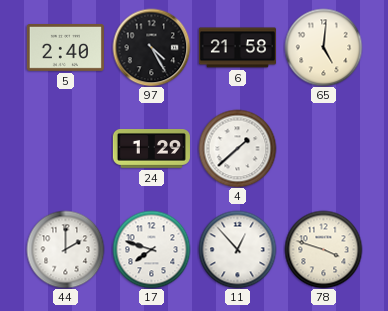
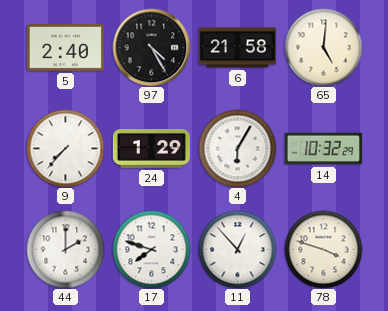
9: none -> 7:37 (65, 148)
4: 1:38 -> 6:05 (237, 148)
14: none -> 10:32 (323, 149)
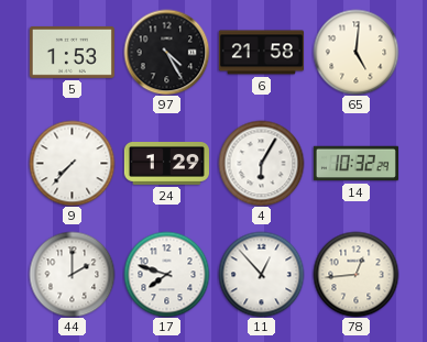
5: 2:40 -> 1:53 (72, 52)
78: 3:48 -> 12:44 (355, 274)
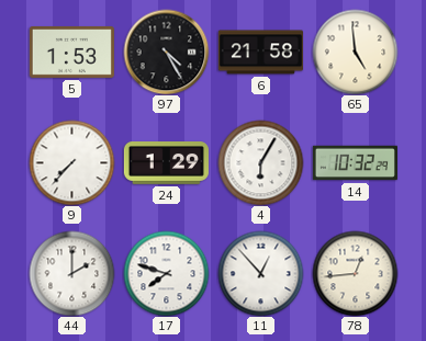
65: 5:01 -> 4:59 (355, 52)
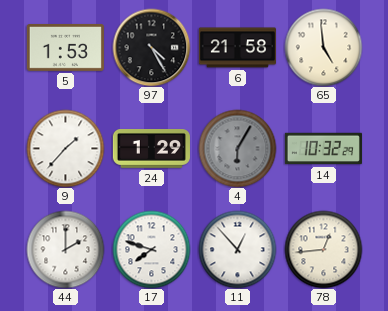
9: 7:37 -> 1:37 (65, 148)
4 dial: white -> grey (237, 148)
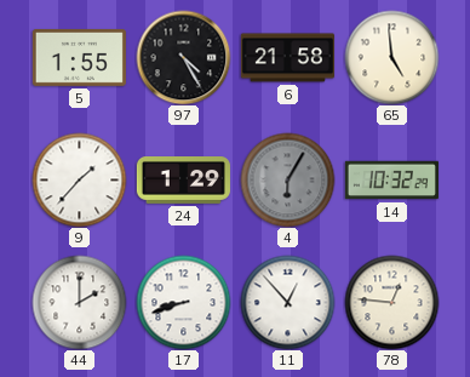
5: 1:53 -> 1:55 (79, 57)
17: 7:48 -> 8:42 (183, 302)
78: 12:44 -> 12:46 (391, 302)
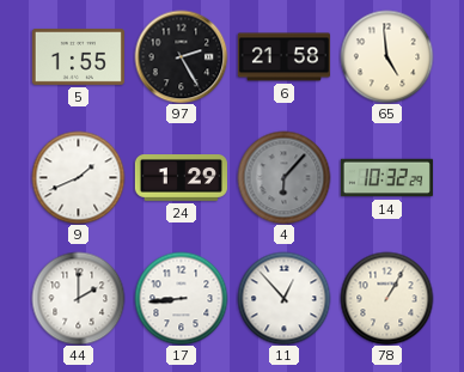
97: 4:25 -> 2:25 (181, 56)
9: 1:37 -> 1:41 (78, 177)
4: 6:05 -> 6:07 (283, 177)
17: 8:42 -> 8:44 (181, 298)
78: 12:46 -> 1:05 (386, 298)
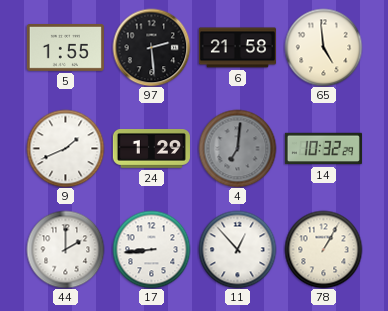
97: 2:25 -> 2:29 (151, 47)
4: 6:07 -> 7:01 (237, 148)
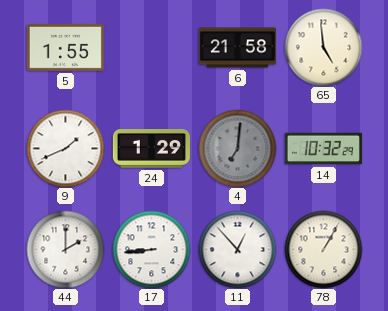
97: 2:29 -> none (151, 47)
